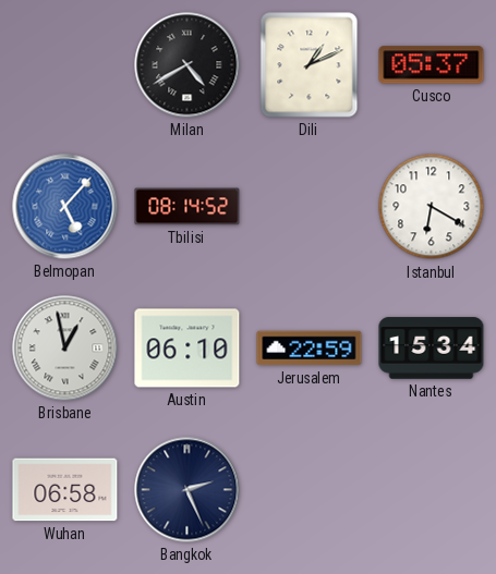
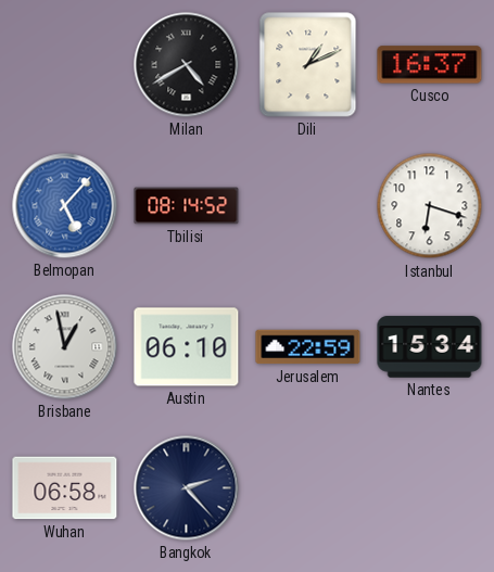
Cusco: 05:37 -> 16:37 (430, 65)
Istanbul: 6:20 -> 6:18 (430, 206)
Bangkok: 2:26 -> 2:23 (187, 488)
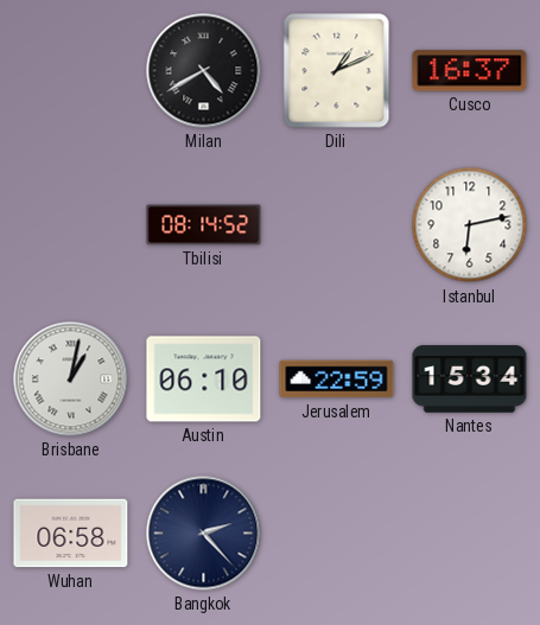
Belmopan: 5:07 -> none (65, 206)
Istanbul: 6:18 -> 6:13 (470, 225)
Brisbane: 12:58 -> 1:02 (71, 380)
